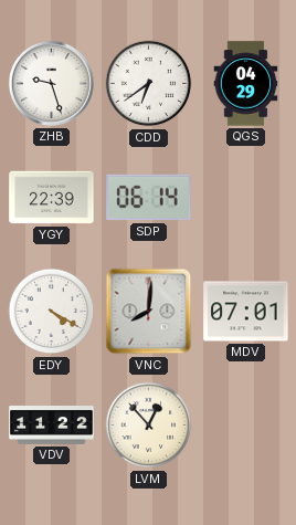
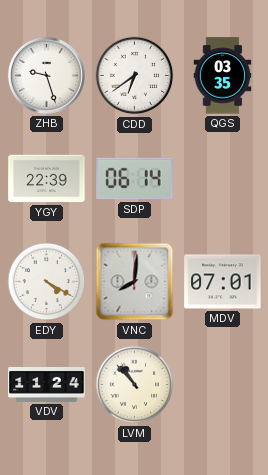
QGS: 04:29 -> 03:35 (223, 76)
VDV: 11:22 -> 11:24 (47, 385)
LVM: 12:53 -> 10:53 (135, 385)
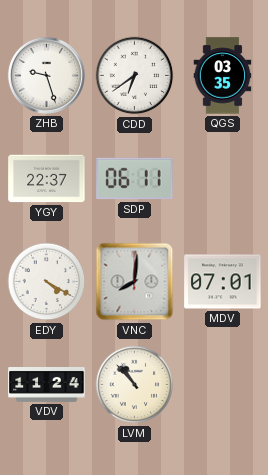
YGY: 22:39 -> 22:37 (47, 179)
SDP: 06:14 -> 06:11 (135, 179)
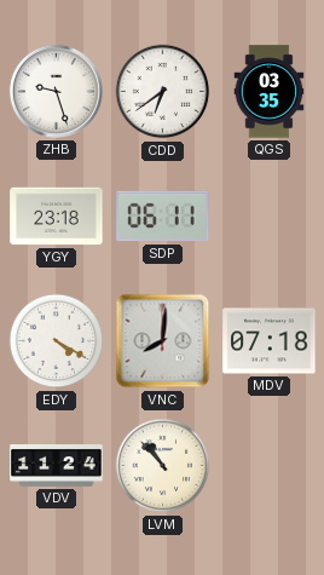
YGY: 22:37 -> 23:18 (57, 217)
MDV: 07:01 -> 07:18 (270, 341)
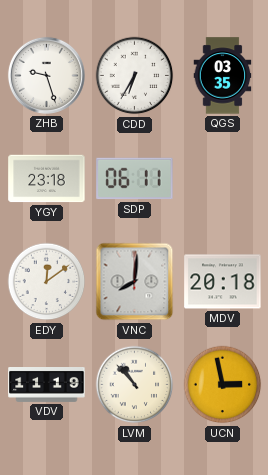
CDD: 6:39 -> 6:35 (135, 76)
EDY: 4:20 -> 12:09 (47, 282)
MDV: 07:18 -> 20:18 (223, 282)
VDV: 11:24 -> 11:19 (47, 385)
UCN: none -> 2:58 (223, 385)
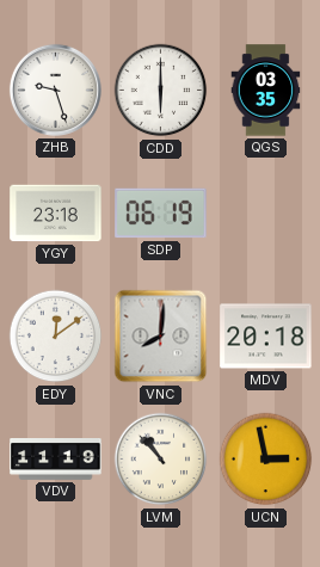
CDD: 6:35 -> 6:00 (161, 91)
SDP: 06:11 -> 06:19 (161, 214)
